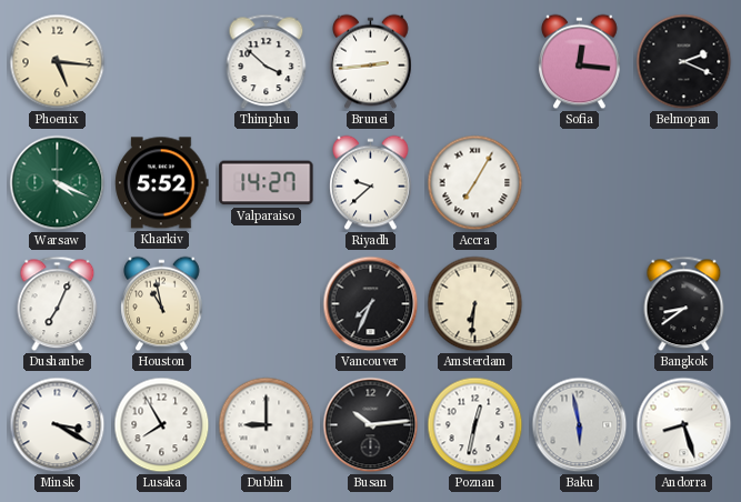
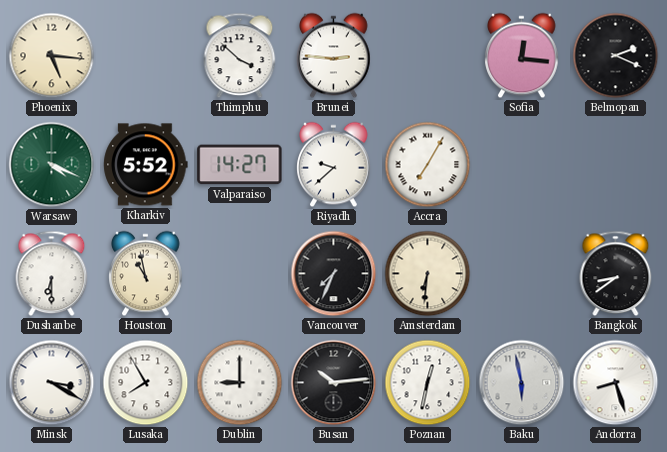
Brunei: 2:44 -> 2:46 (334, 56)
Dushanbe: 7:04 -> 6:30 (52, 274)
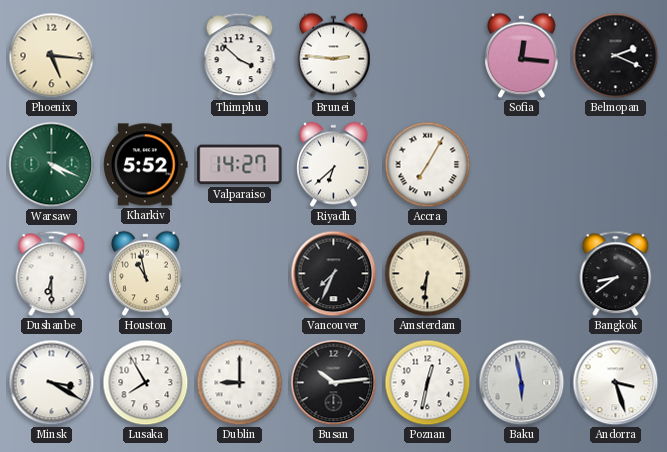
Riyadh: 9:38 -> 6:38 (334, 165)
Andorra: 8:27 -> 3:27 (616, 383)
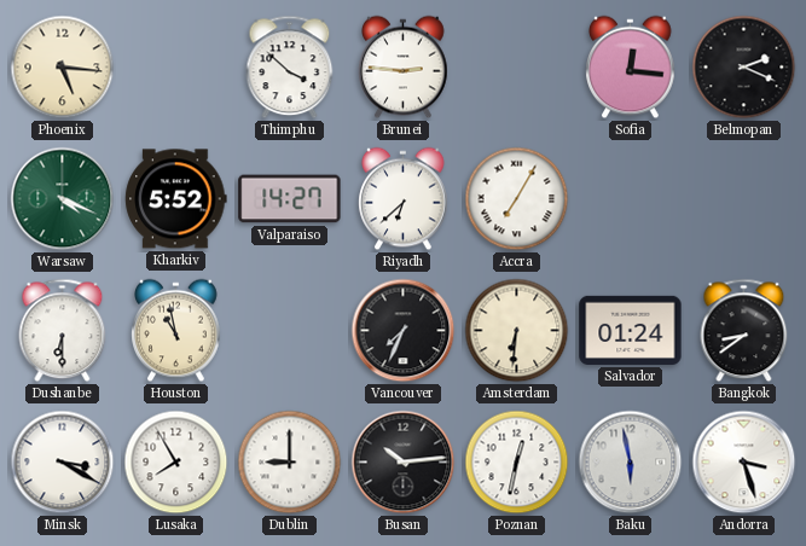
Salvador: none -> 01:24 (631, 330)
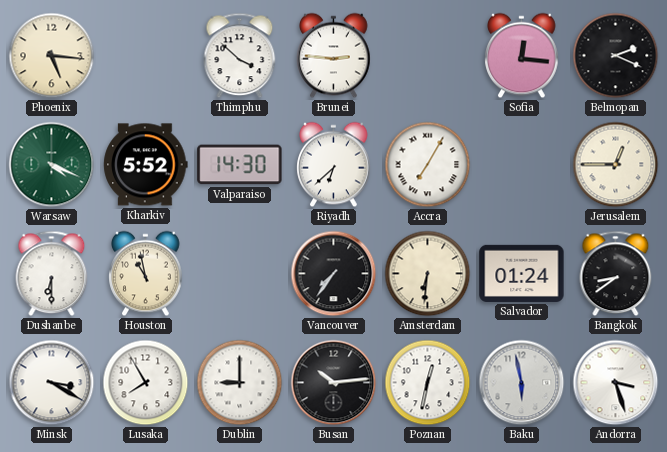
Valparaiso: 14:27 -> 14:30 (240, 165)
Jerusalem: none -> 12:45 (616, 165)
Vancouver: 7:34 -> 7:36 (334, 274)
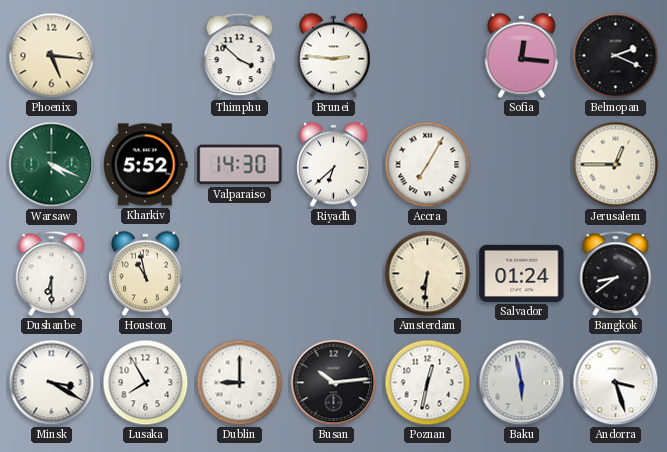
Vancouver: 7:36 -> none (334, 274)
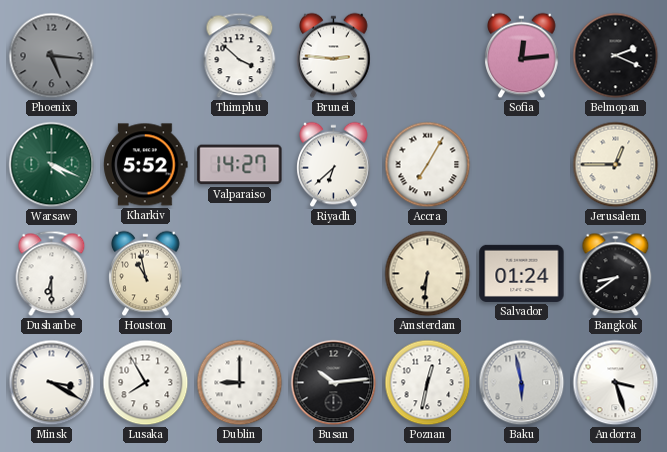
Phoenix dial: cream -> grey (52, 56)
Sofia: 12:16 -> 12:14 (522, 56)
Valparaiso: 14:30 -> 14:27 (240, 165)
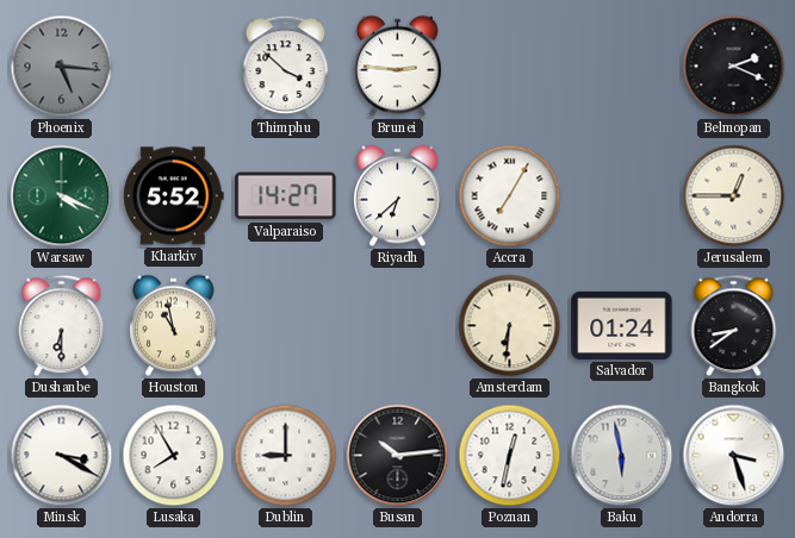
Sofia: 12:14 -> none (522, 56)
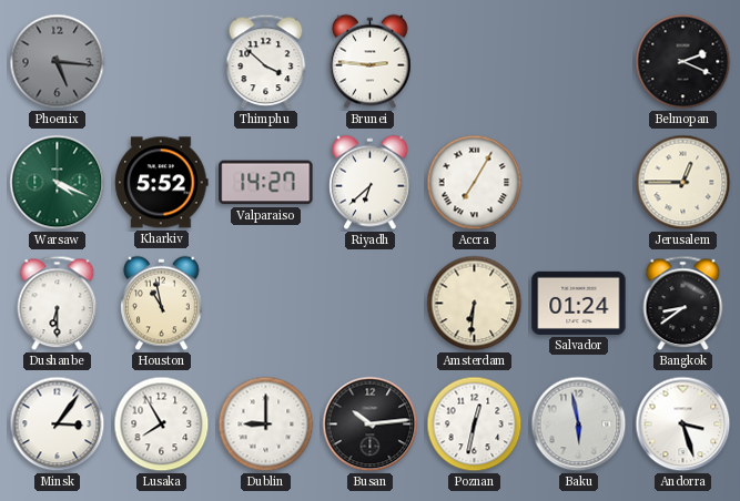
Minsk: 3:20 -> 3:06 (58, 425)
